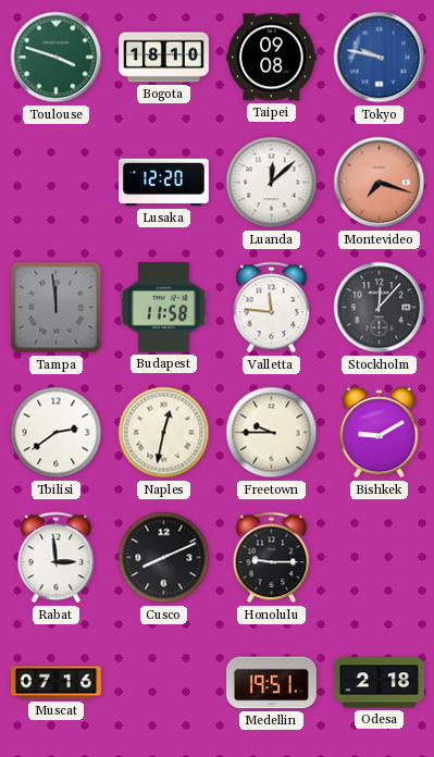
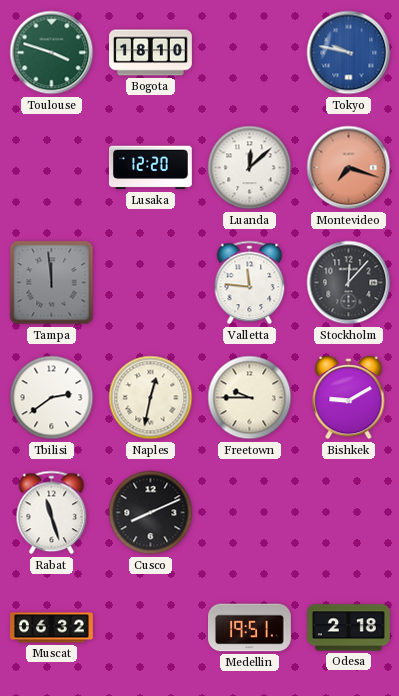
Taipei: 09:08 -> none (272, 58)
Budapest: 11:58 -> none (164, 307)
Rabat: 2:59 -> 11:27 (52, 513)
Honolulu: 9:15 -> none (272, 558)
Muscat: 07:16 -> 06:32 (52, 628)
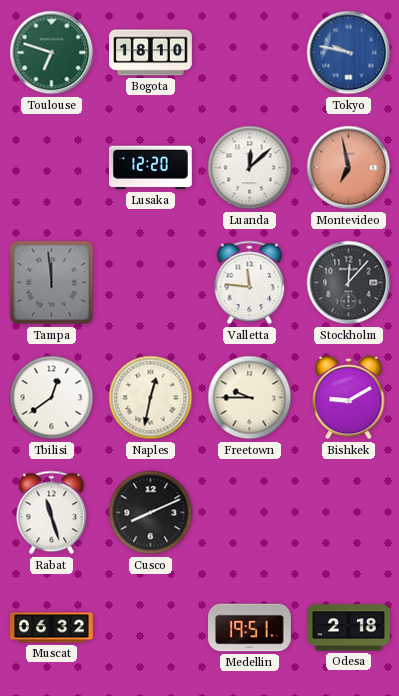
Toulouse: 3:48 -> 6:48 (52, 53)
Montevideo: 7:18 -> 6:58 (349, 168)
Tbilisi: 2:39 -> 12:39 (52, 398)
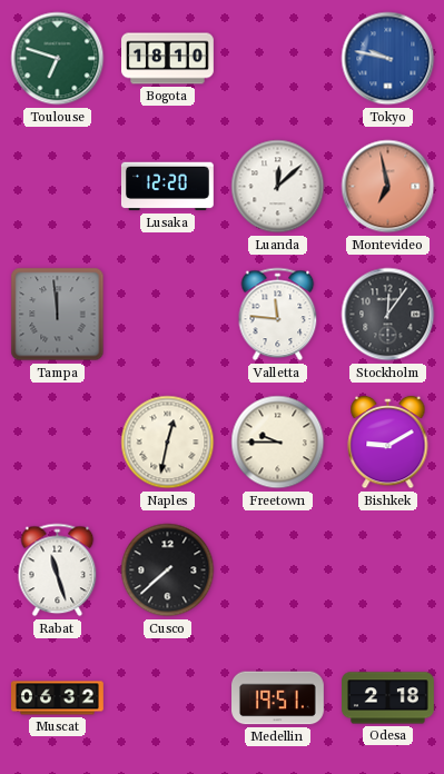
Stockholm: 12:07 -> 12:06 (388, 315)
Tbilisi: 12:39 -> none (52, 398)
Cusco: 8:11 -> 7:38 (168, 570)
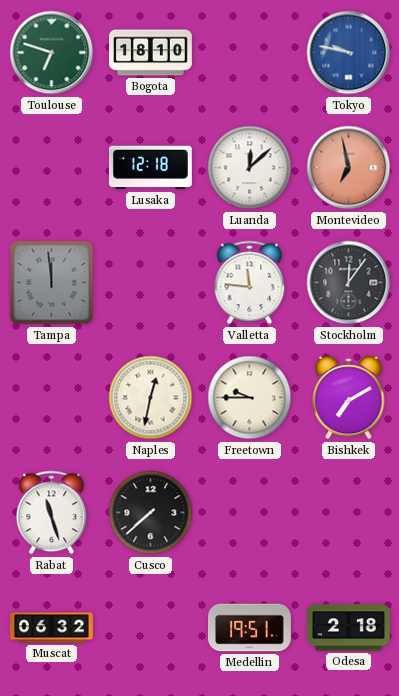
Lusaka: 12:20 -> 12:18 (150, 168)
Bishkek: 9:10 -> 7:10 (349, 398)
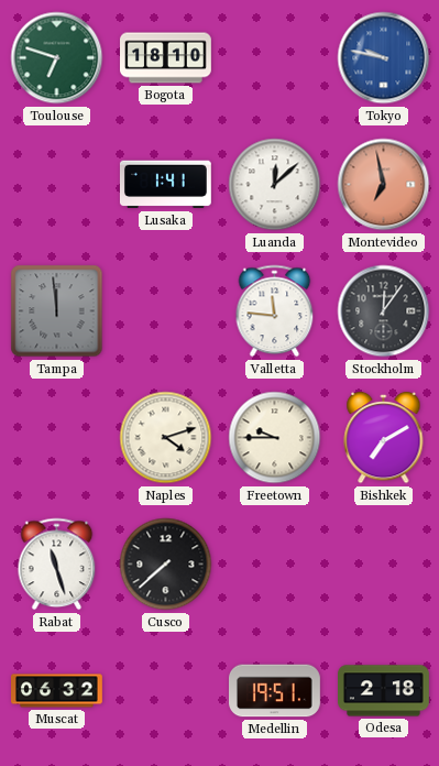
Lusaka: 12:18 -> 1:41 (165, 185)
Naples: 12:32 -> 4:12 (166, 438)
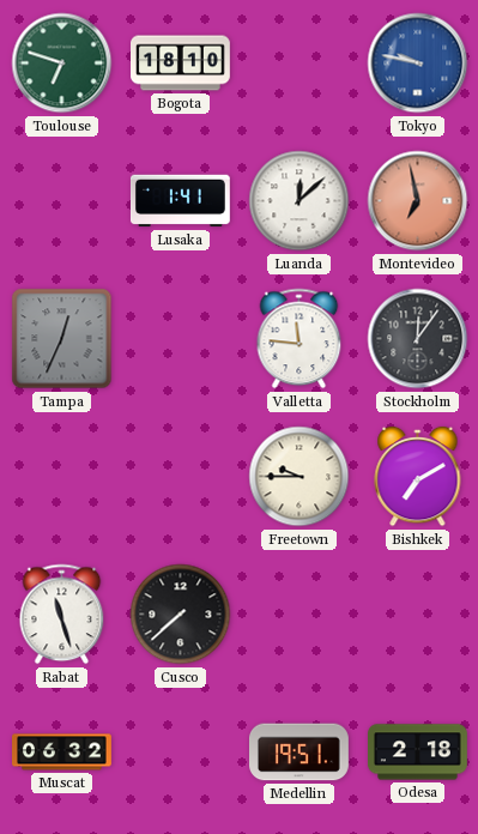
Tampa: 11:59 -> 12:34 (62, 339)
Naples: 4:12 -> none (166, 438)
